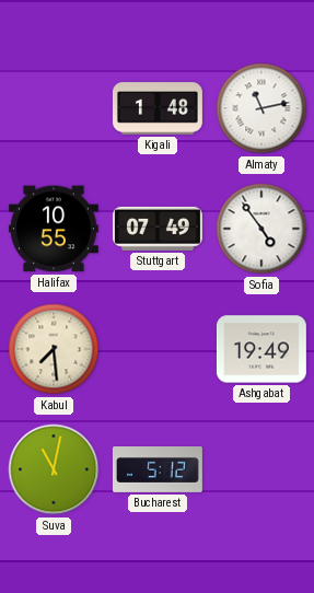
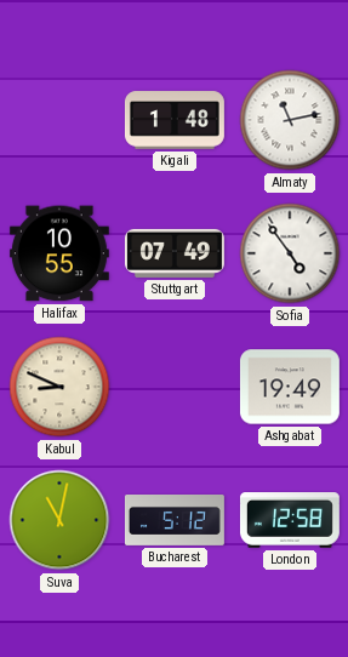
Kabul: 7:29 -> 8:49 (59, 387)
London: none -> 12:58 (290, 520)
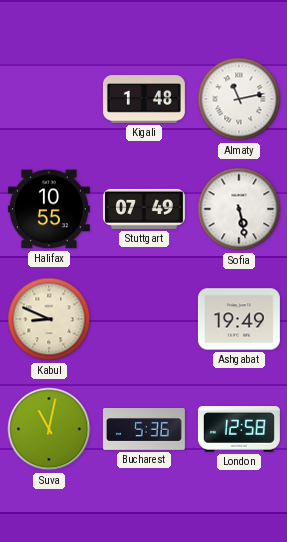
Sofia: 4:54 -> 5:28 (239, 209)
Bucharest: 5:12 -> 5:36 (144, 430)
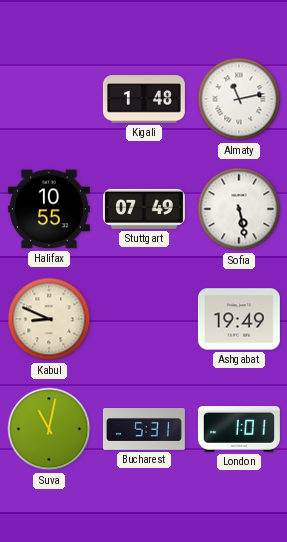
Bucharest: 5:36 -> 5:31 (144, 430)
London: 12:58 -> 1:01 (239, 429)
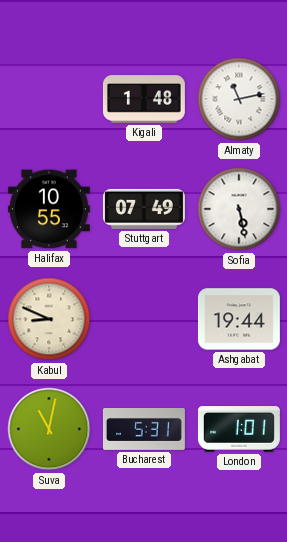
Ashgabat: 19:49 -> 19:44 (239, 319)
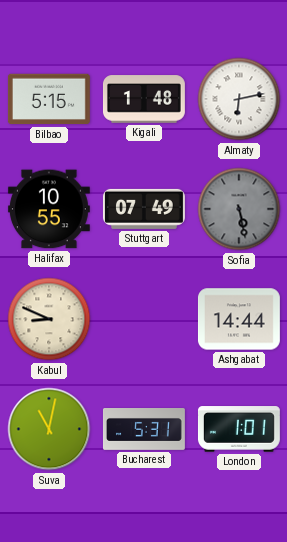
Bilbao: none -> 5:15 (49, 99)
Almaty: 11:13 -> 6:13 (239, 99)
Sofia dial: white -> grey (239, 209)
Ashgabat: 19:44 -> 14:44 (239, 319)
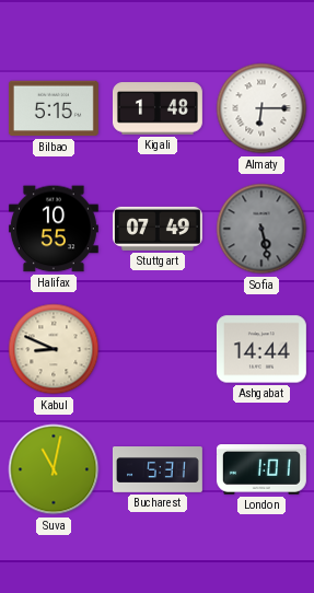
Almaty: 6:13 -> 6:15 (261, 108)
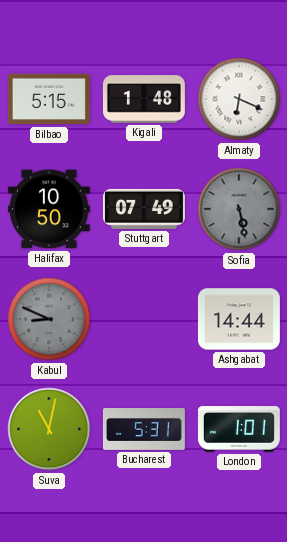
Almaty: 6:15 -> 6:19 (239, 99)
Halifax: 10:55 -> 10:50 (49, 209)
Kabul dial: cream -> grey (49, 319)
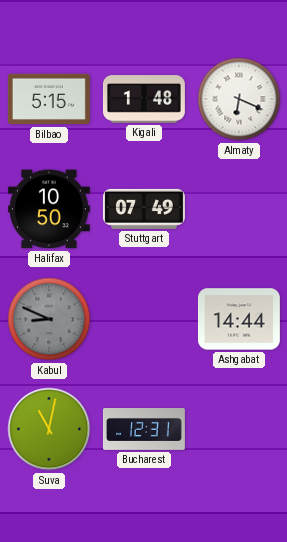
Sofia: 5:28 -> none (239, 209)
Bucharest: 5:31 -> 12:31 (144, 430)
London: 1:01 -> none (239, 429)
